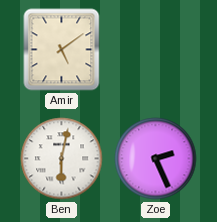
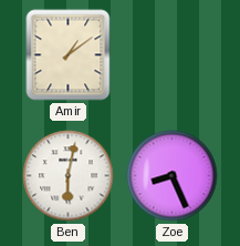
Amir: 5:09 -> 1:09 (69, 55)
Zoe: 2:26 -> 8:26 (173, 176)
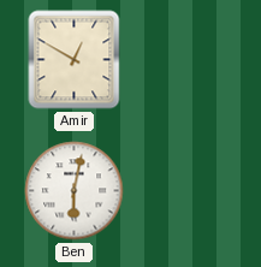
Amir: 1:09 -> 12:50 (75, 60)
Zoe: 8:26 -> none (173, 176)
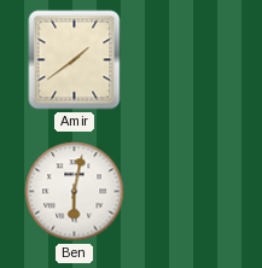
Amir: 12:50 -> 1:39 (75, 60)
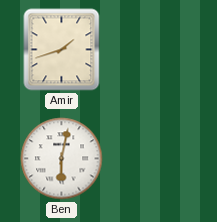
Amir: 1:39 -> 1:42 (62, 50)
